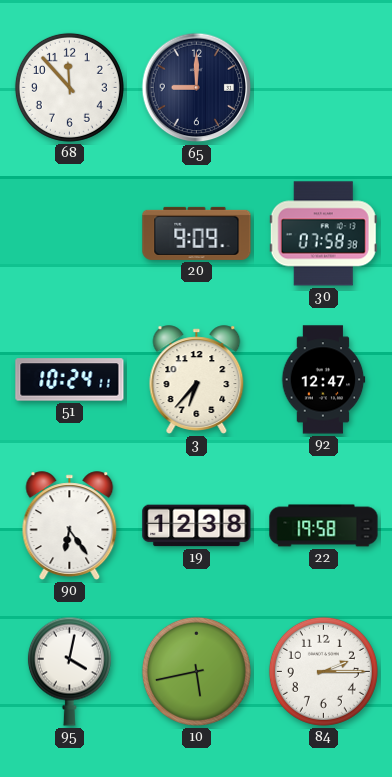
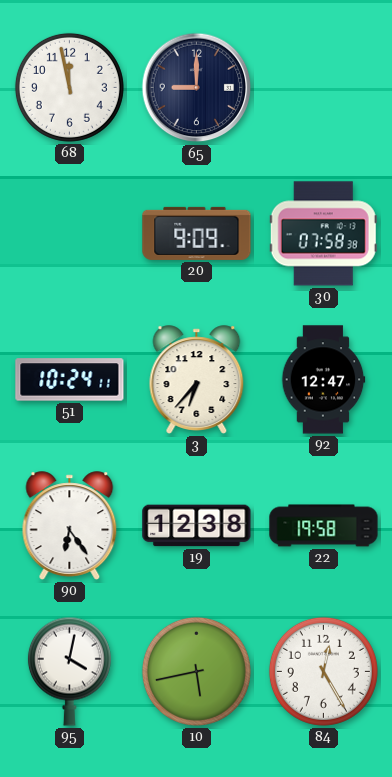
68: 11:53 -> 11:58 (69, 87)
84: 2:15 -> 12:25 (323, 671)
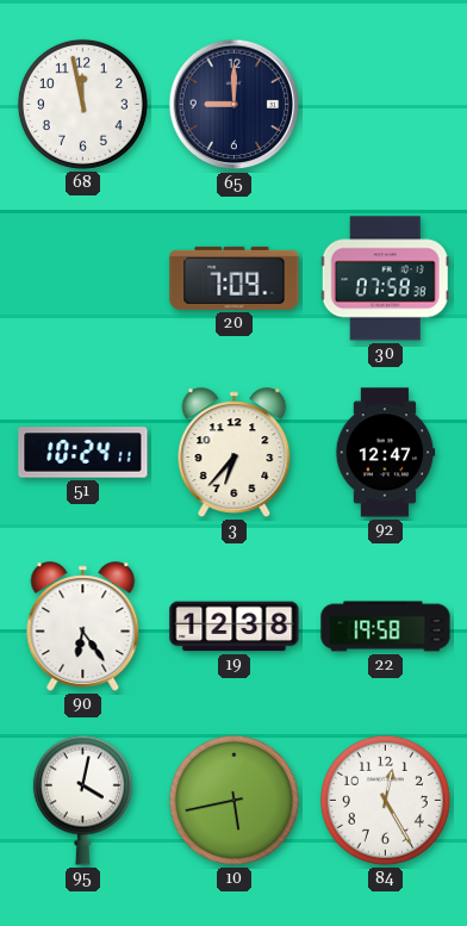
20: 9:09 -> 7:09 (235, 278)
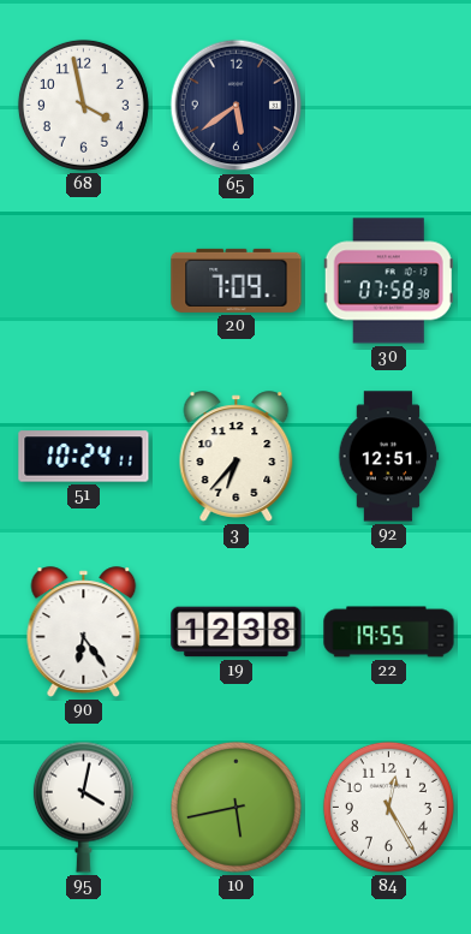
68: 11:58 -> 3:58 (83, 105)
65: 9:00 -> 5:39 (237, 106)
92: 12:47 -> 12:51 (388, 457)
22: 19:58 -> 19:55 (389, 632)
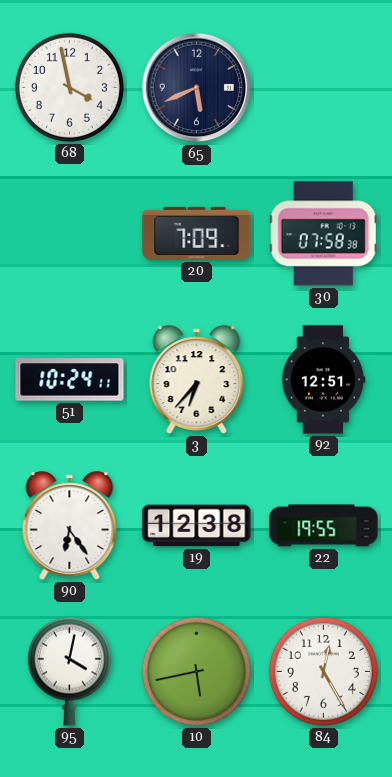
65: 5:39 -> 5:41 (197, 88)
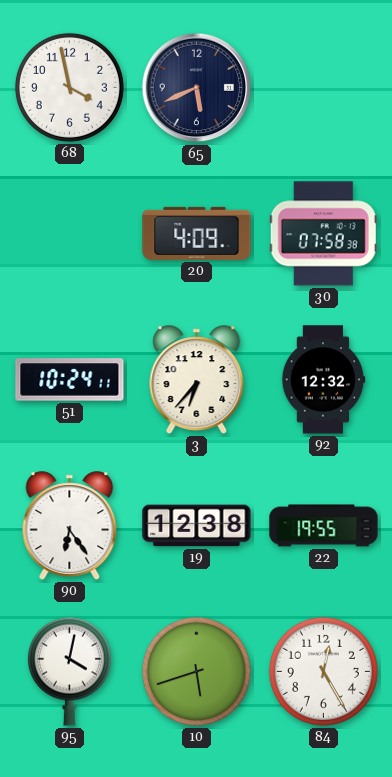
20: 7:09 -> 4:09 (197, 233)
92: 12:51 -> 12:32 (323, 380)
10: 5:43 -> 5:42 (196, 671)
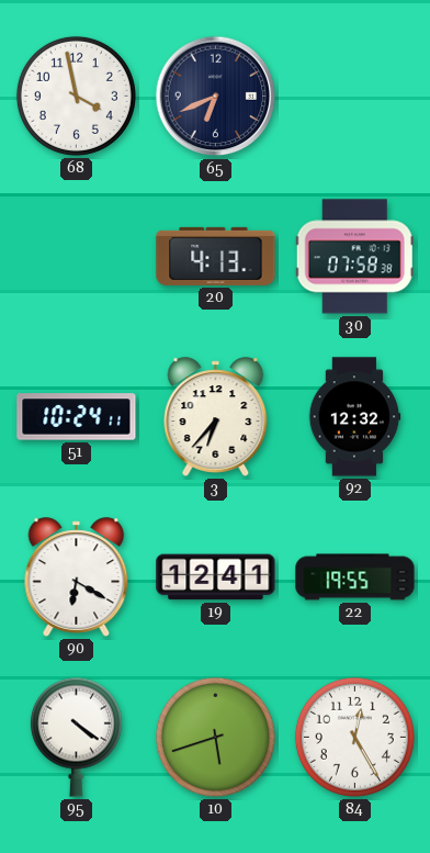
65: 5:41 -> 6:41 (216, 97)
20: 4:09 -> 4:13 (216, 256)
90: 6:24 -> 6:20 (77, 577)
19: 12:38 -> 12:41 (216, 577)
95: 4:02 -> 4:21 (76, 737)
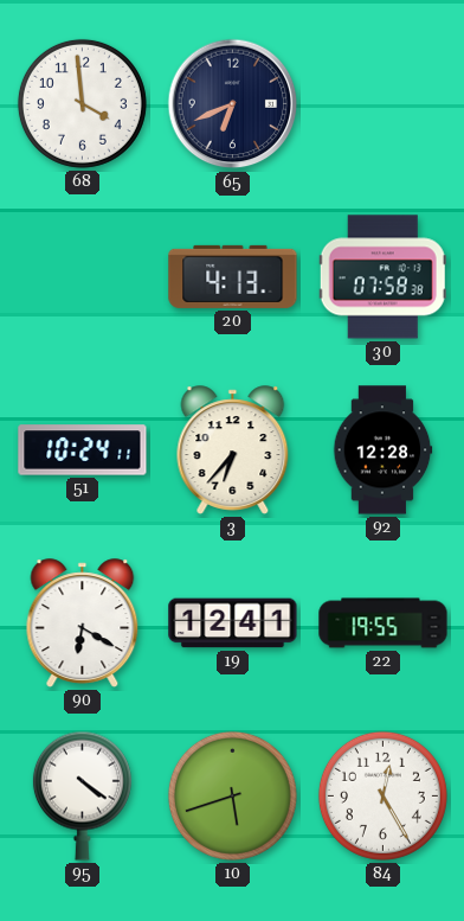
68: 3:58 -> 3:59 (82, 103)
92: 12:32 -> 12:28 (382, 450)
